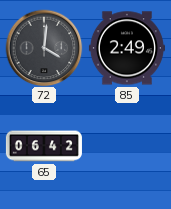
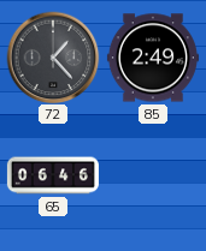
72: 4:01 -> 1:23 (53, 58)
65: 06:42 -> 06:46 (53, 175)
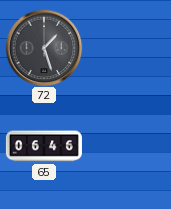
72: 1:23 -> 1:27 (44, 48)
85: 2:49 -> none (153, 58)
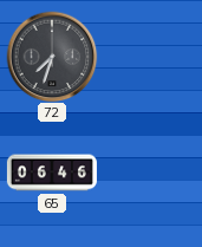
72: 1:27 -> 7:33 (52, 57)
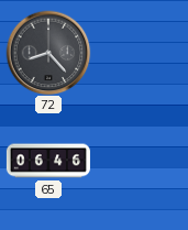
72: 7:33 -> 8:23 (48, 53)
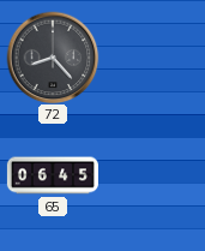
65: 06:46 -> 06:45 (53, 175)
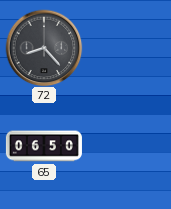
65: 06:45 -> 06:50 (44, 146)
